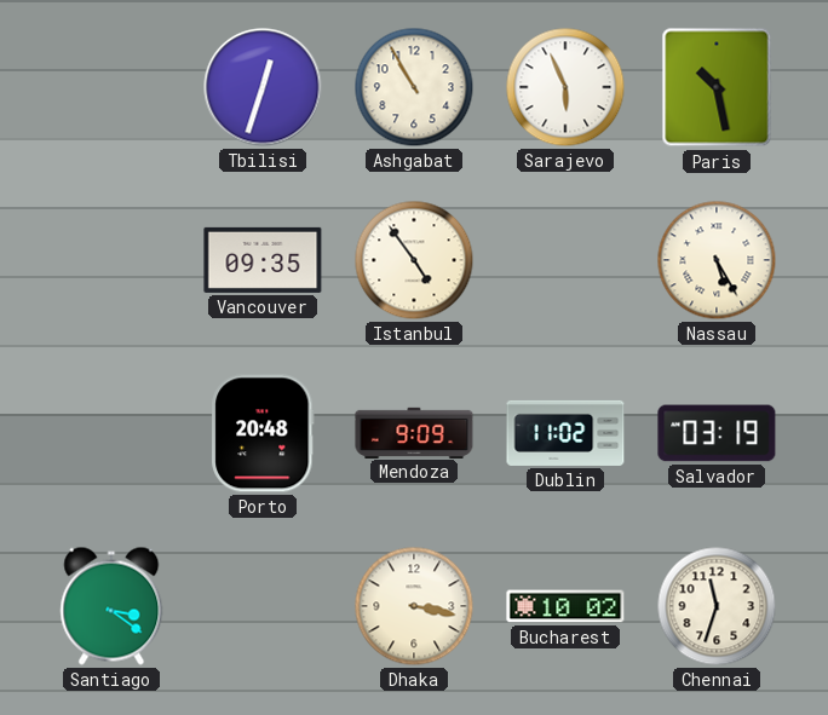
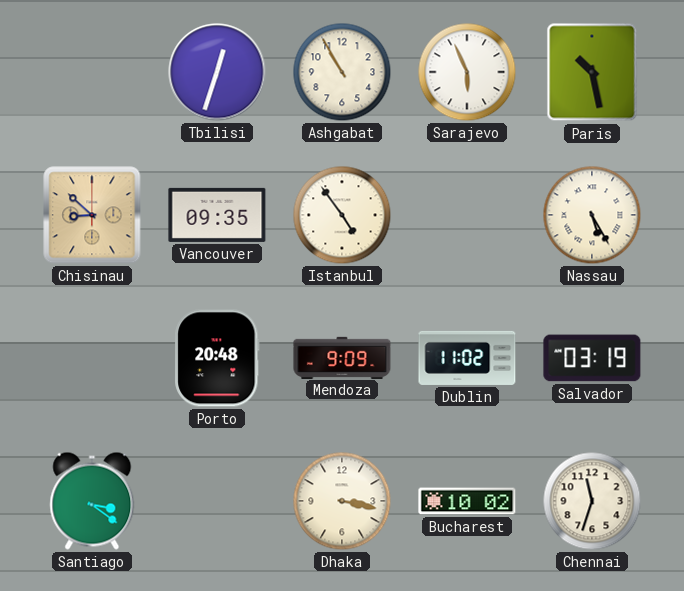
Chisinau: none -> 8:52 (92, 215)
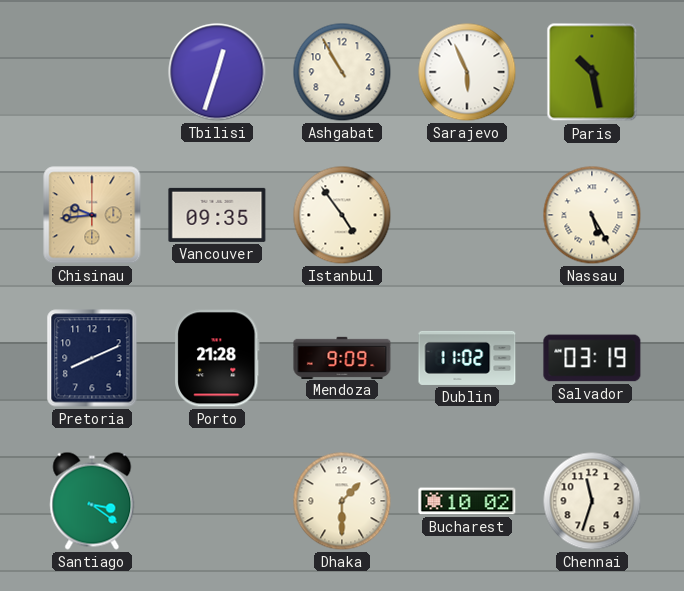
Chisinau: 8:52 -> 9:44 (92, 215)
Pretoria: none -> 8:11 (92, 358)
Porto: 20:48 -> 21:28 (217, 358)
Dhaka: 3:17 -> 1:30 (342, 501)
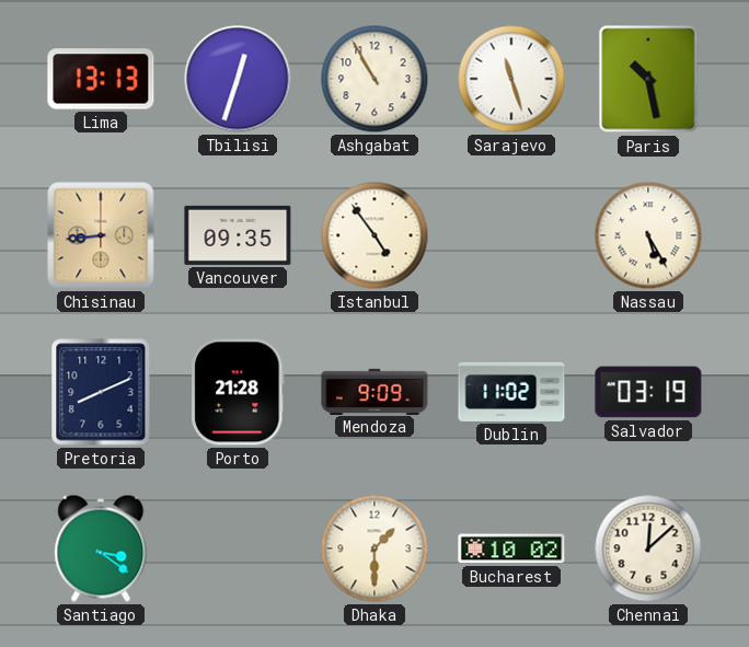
Lima: none -> 13:13 (101, 79)
Sarajevo: 5:56 -> 11:27 (511, 79)
Chisinau: 9:44 -> 8:44 (101, 235)
Chennai: 11:33 -> 12:08 (648, 548)
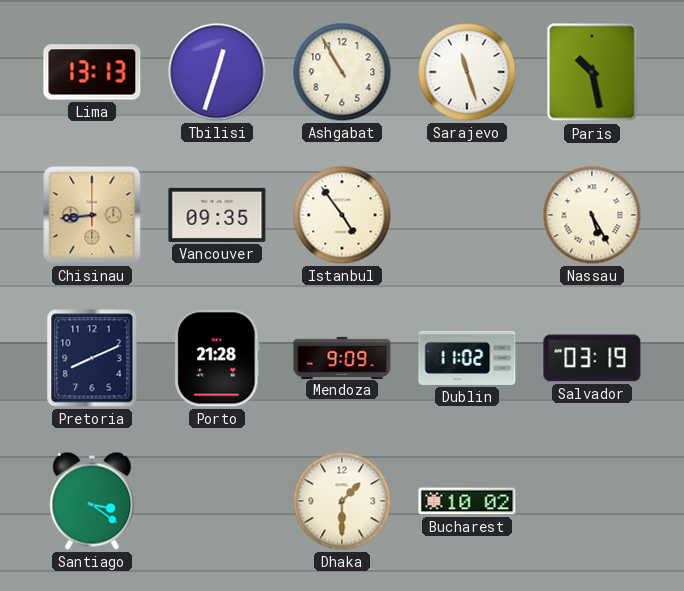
Chennai: 12:08 -> none (648, 548)
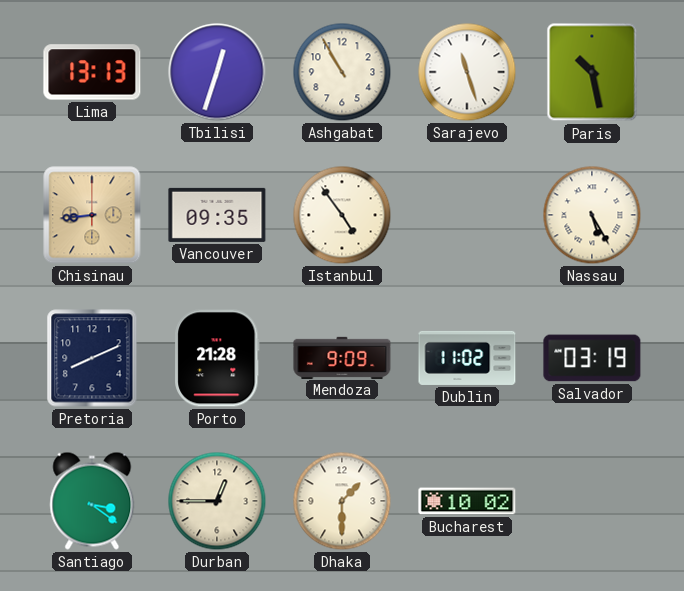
Durban: none -> 12:45 (217, 501)
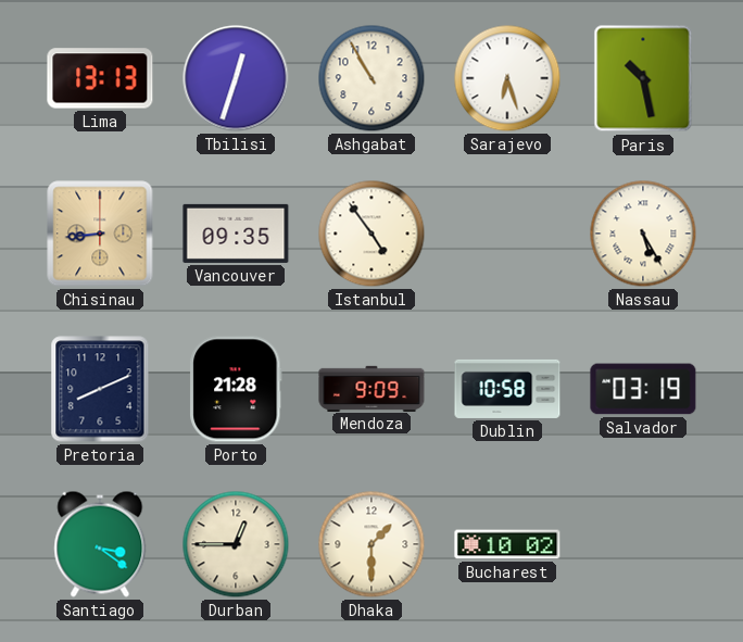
Sarajevo: 11:27 -> 6:27 (507, 78)
Dublin: 11:02 -> 10:58 (507, 389)
